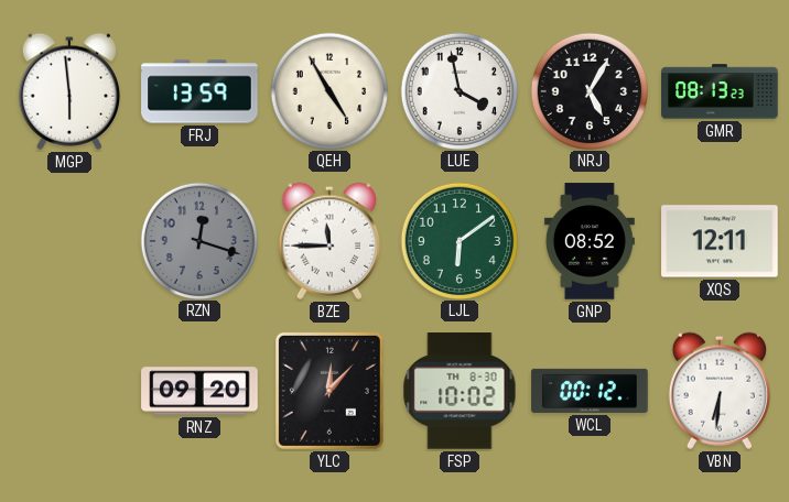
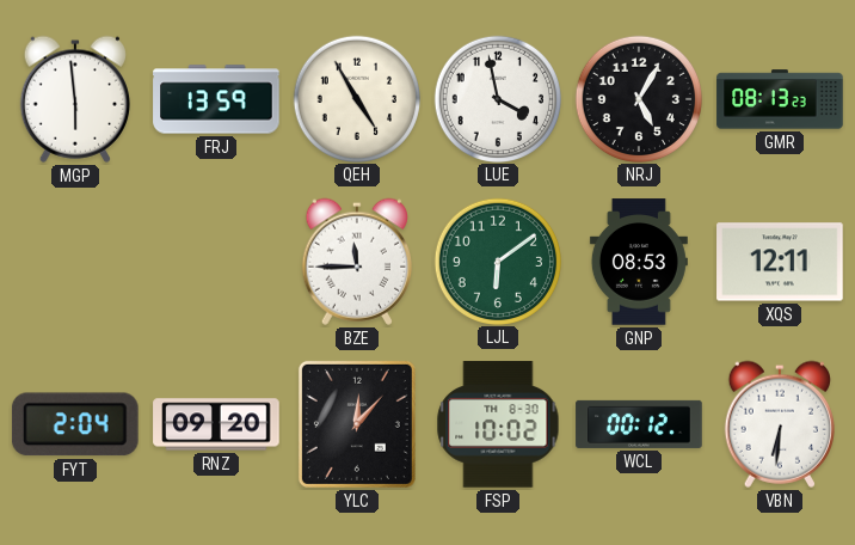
RZN: 12:18 -> none (198, 240)
GNP: 08:52 -> 08:53 (639, 262)
FYT: none -> 2:04 (75, 424)
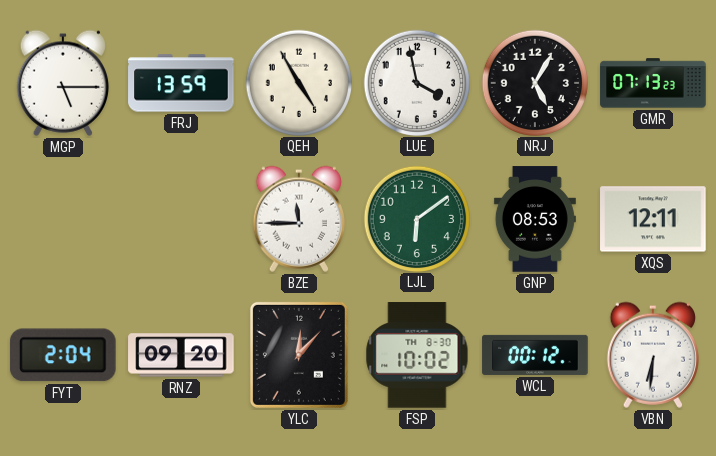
MGP: 5:59 -> 5:15 (62, 83)
GMR: 08:13 -> 07:13 (653, 83)
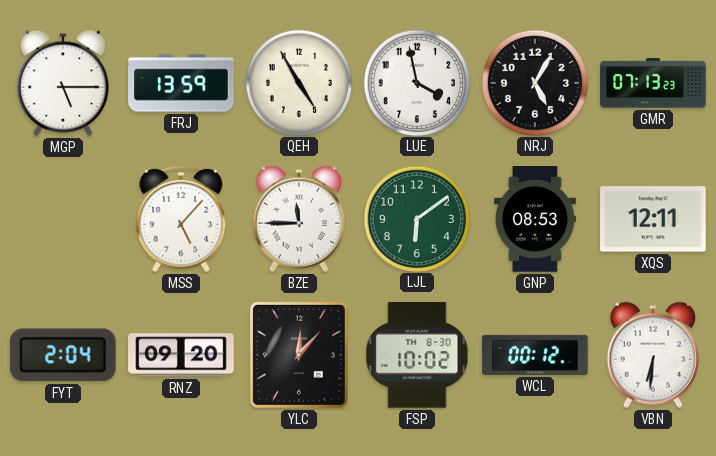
MSS: none -> 5:07 (181, 219)
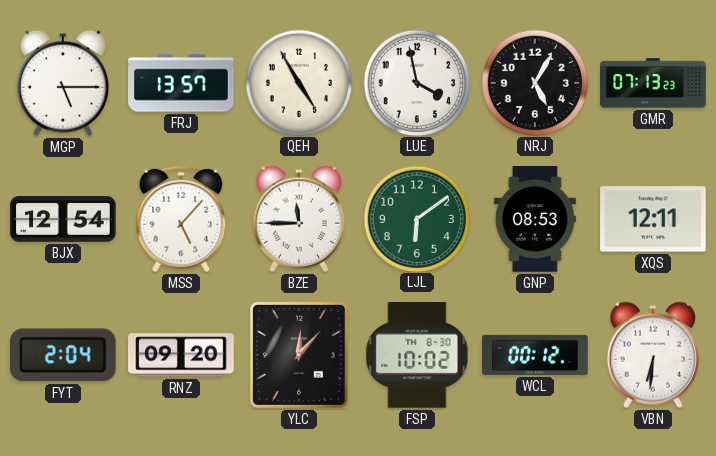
FRJ: 13:59 -> 13:57 (181, 83)
BJX: none -> 12:54 (63, 220)
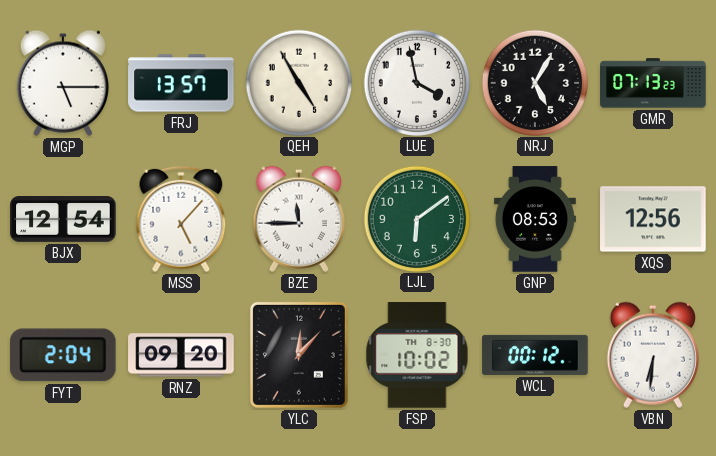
XQS: 12:11 -> 12:56 (653, 219)
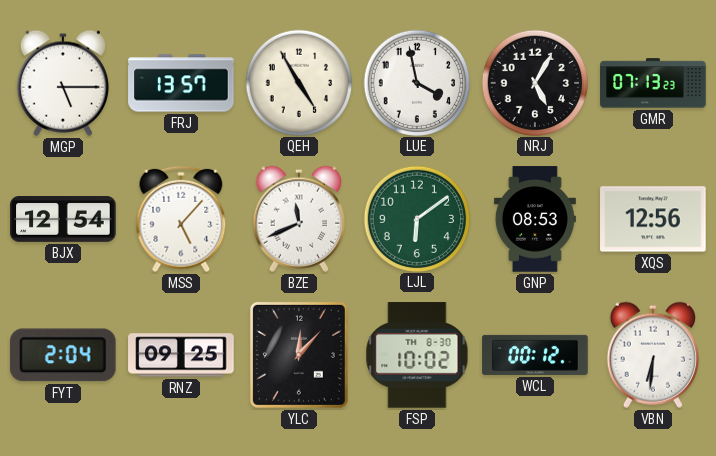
BZE: 11:45 -> 11:41 (298, 219)
RNZ: 09:20 -> 09:25 (181, 355)
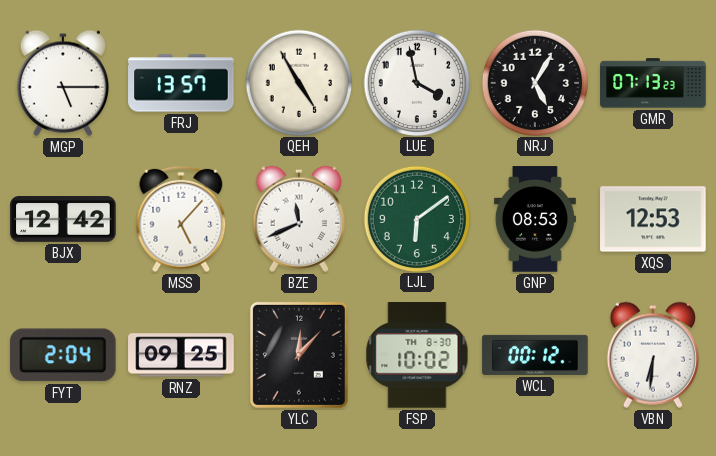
BJX: 12:54 -> 12:42 (63, 220)
XQS: 12:56 -> 12:53 (653, 219)
